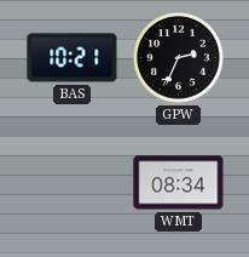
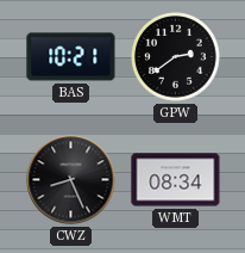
GPW: 2:34 -> 2:39 (176, 57)
CWZ: none -> 8:26 (71, 180)
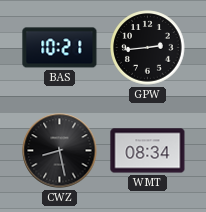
GPW: 2:39 -> 2:44 (148, 48)
CWZ: 8:26 -> 8:28 (60, 151)
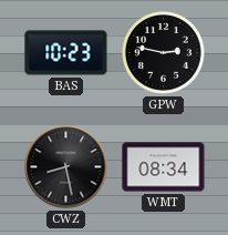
BAS: 10:21 -> 10:23 (66, 53)
GPW: 2:44 -> 2:47 (164, 53)
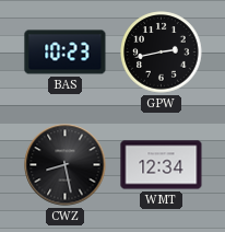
GPW: 2:47 -> 2:43 (162, 53)
WMT: 08:34 -> 12:34 (162, 165)
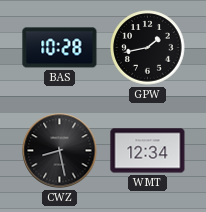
BAS: 10:23 -> 10:28 (60, 48)
GPW: 2:43 -> 1:43 (148, 48)
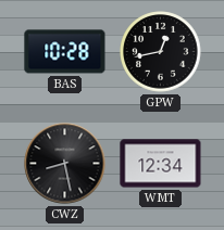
GPW: 1:43 -> 12:43 (161, 52)
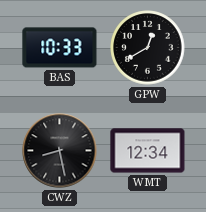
BAS: 10:28 -> 10:33 (60, 48)
GPW: 12:43 -> 12:40 (148, 48)
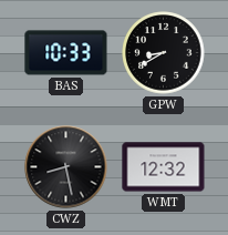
GPW: 12:40 -> 8:40 (164, 53)
WMT: 12:34 -> 12:32 (164, 167)
